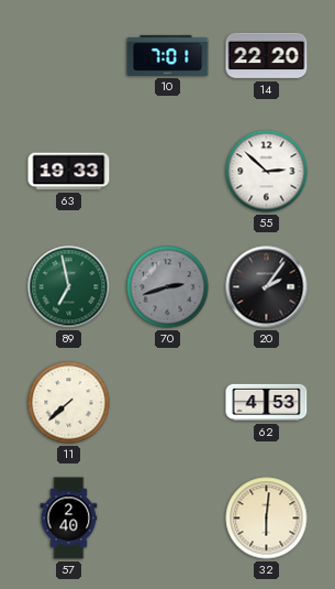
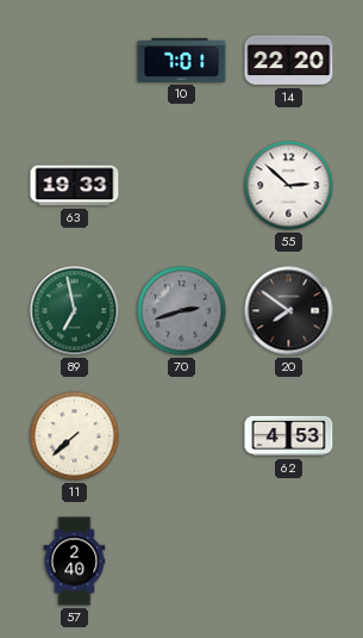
20: 2:06 -> 7:51 (289, 311)
32: 6:01 -> none (267, 519)
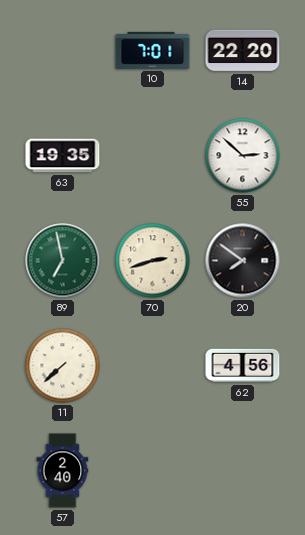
63: 19:33 -> 19:35 (63, 156)
70 dial: grey -> cream (153, 261)
62: 4:53 -> 4:56 (243, 366)
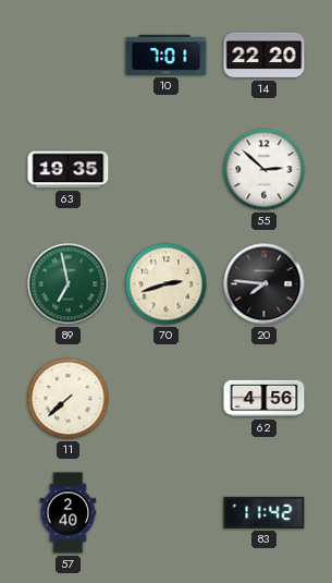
20: 7:51 -> 7:46 (265, 284)
83: none -> 11:42 (265, 512)
